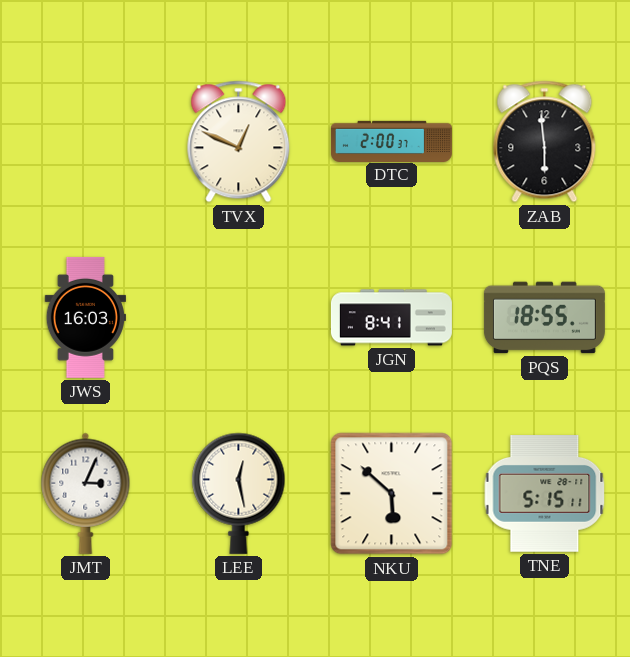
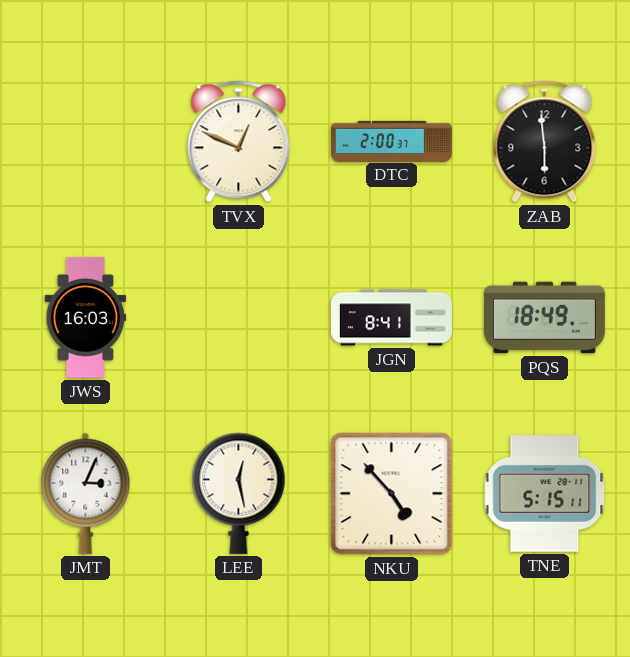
PQS: 18:55 -> 18:49 (544, 318)
NKU: 5:52 -> 4:53 (392, 494)
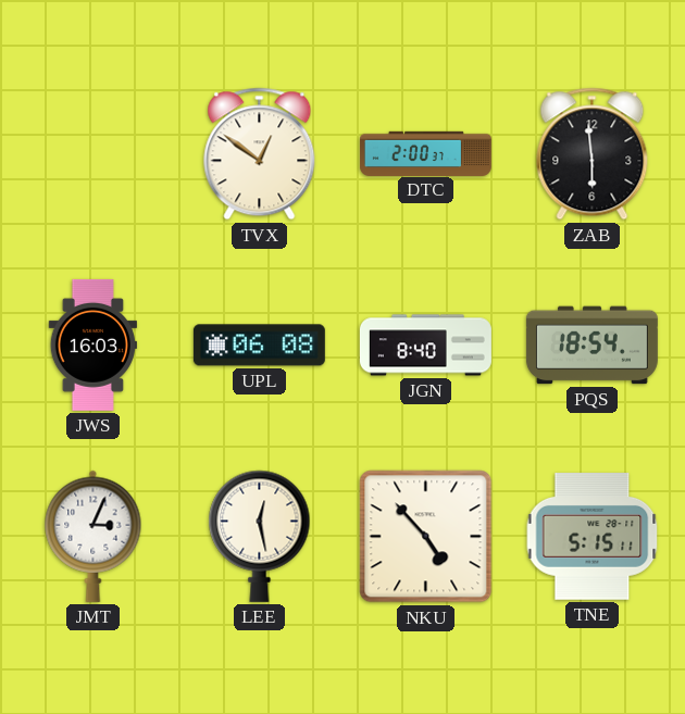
TVX: 12:49 -> 12:51 (260, 154)
UPL: none -> 06:08 (259, 346)
JGN: 8:41 -> 8:40 (425, 346)
PQS: 18:49 -> 18:54 (591, 346)
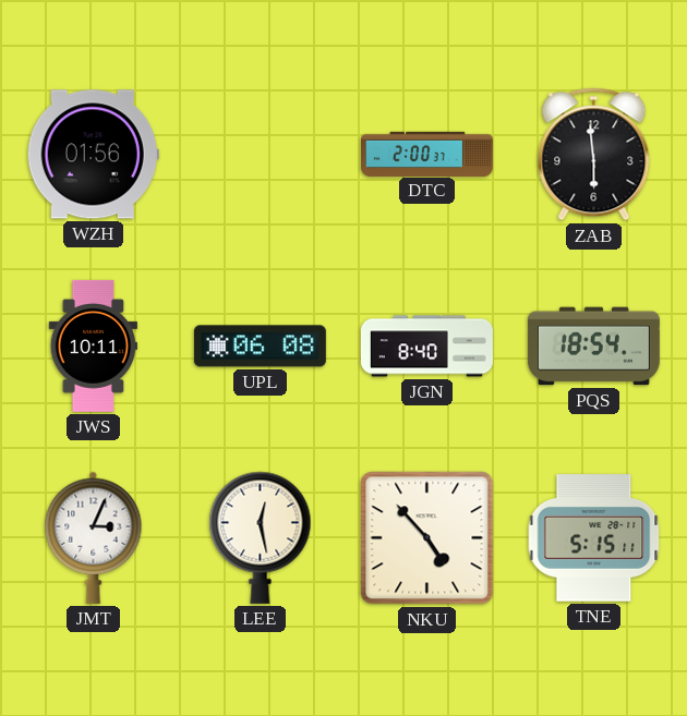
WZH: none -> 01:56 (93, 155)
TVX: 12:51 -> none (260, 154)
JWS: 16:03 -> 10:11 (93, 345)
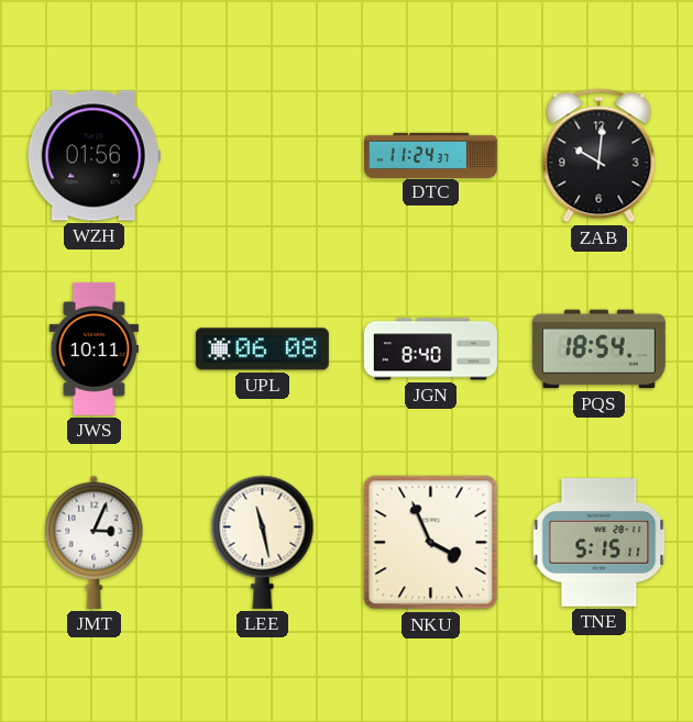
DTC: 2:00 -> 11:24 (430, 155)
ZAB: 5:59 -> 10:01 (599, 156)
LEE: 12:28 -> 11:28 (263, 542)
NKU: 4:53 -> 3:56 (431, 543)
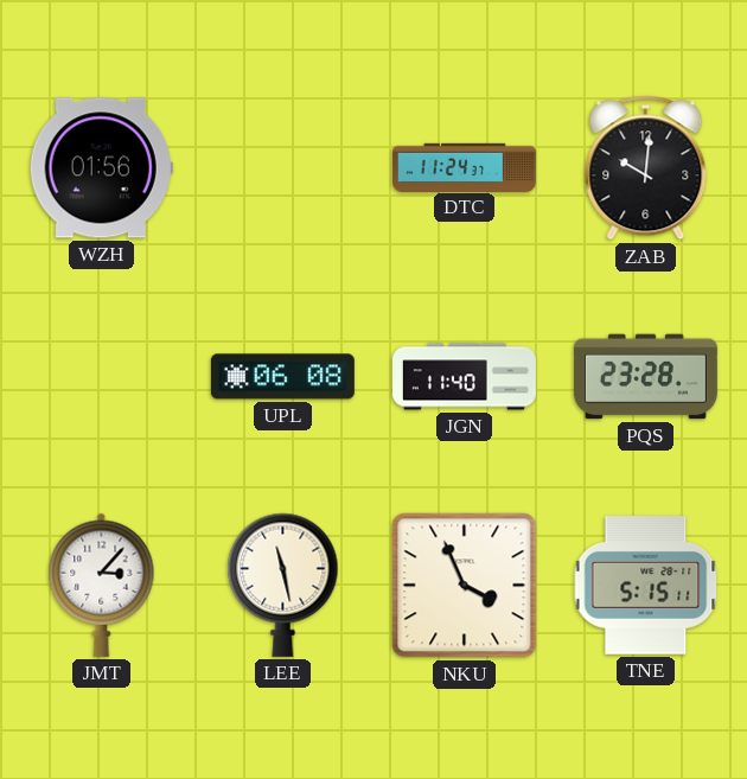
JWS: 10:11 -> none (94, 348)
JGN: 8:40 -> 11:40 (464, 377)
PQS: 18:54 -> 23:28 (645, 377)
JMT: 3:04 -> 3:07 (102, 585)
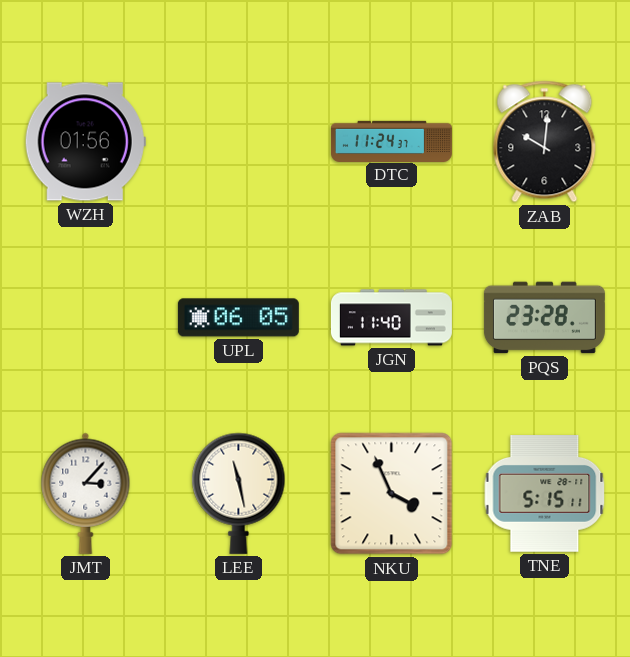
UPL: 06:08 -> 06:05 (238, 318)
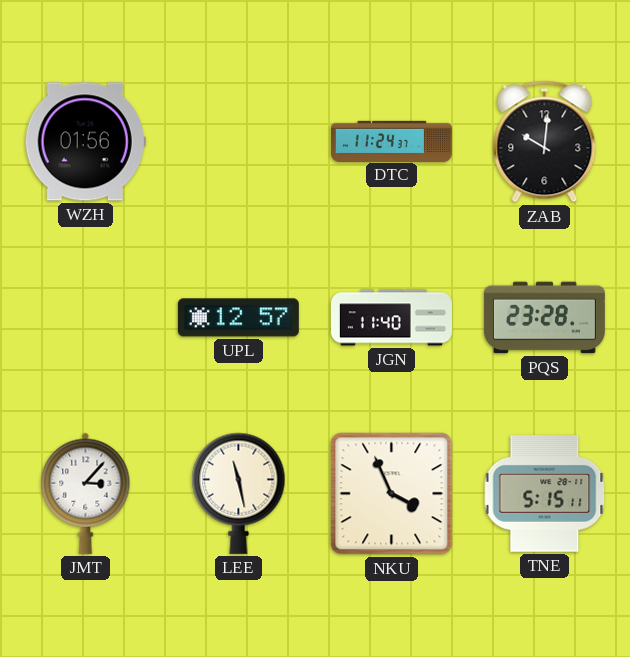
UPL: 06:05 -> 12:57 (238, 318)
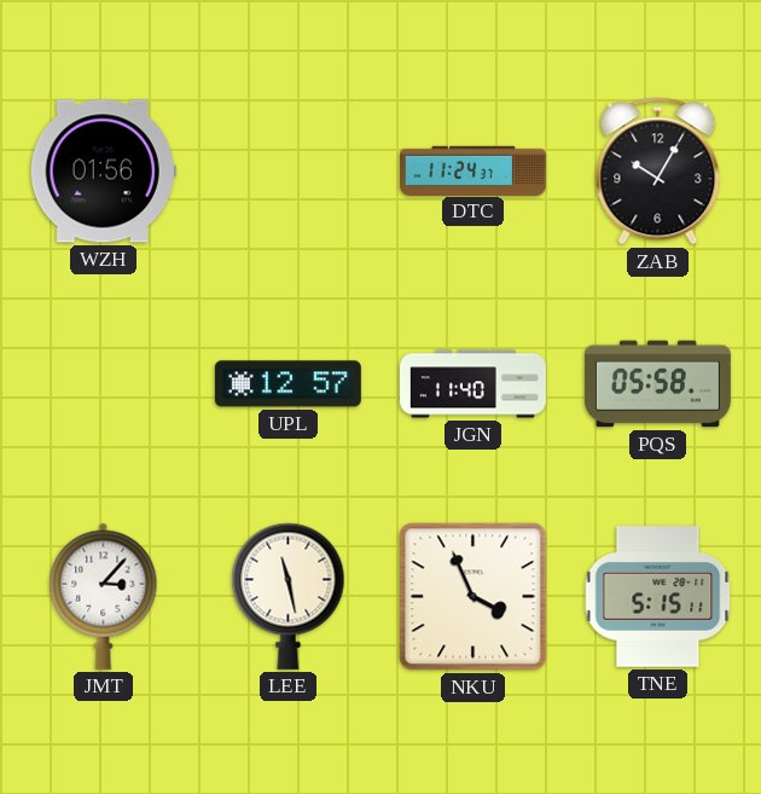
ZAB: 10:01 -> 10:05 (658, 172)
PQS: 23:28 -> 05:58 (657, 384)
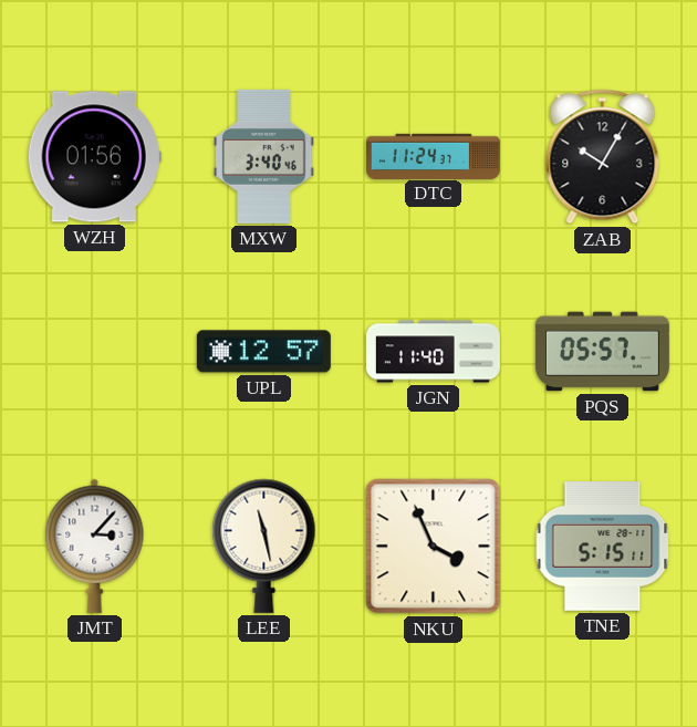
MXW: none -> 3:40 (264, 156)
PQS: 05:58 -> 05:57 (602, 352)
